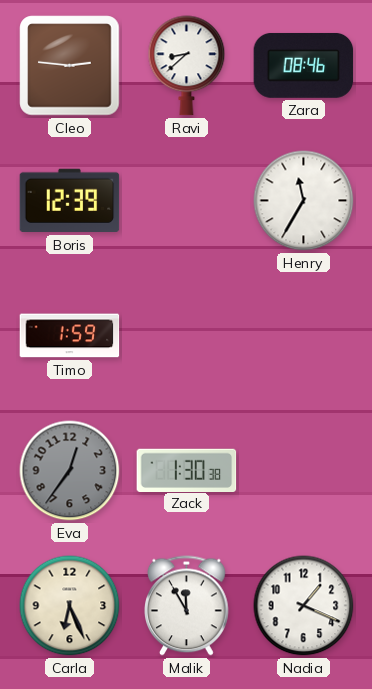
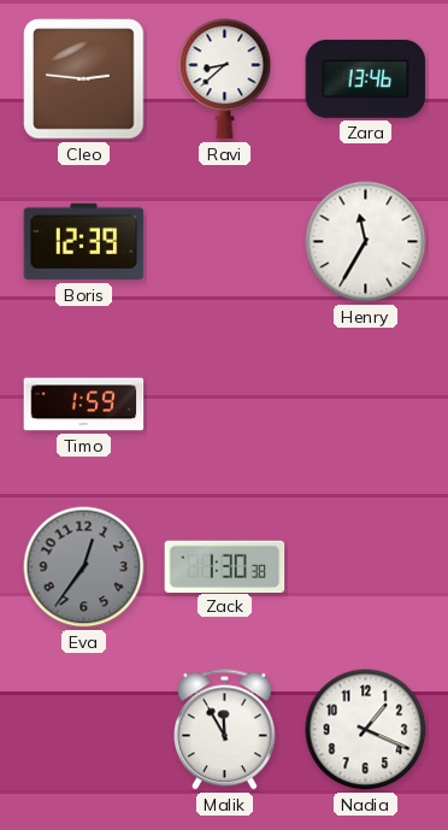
Zara: 08:46 -> 13:46 (366, 78)
Carla: 6:26 -> none (70, 606)
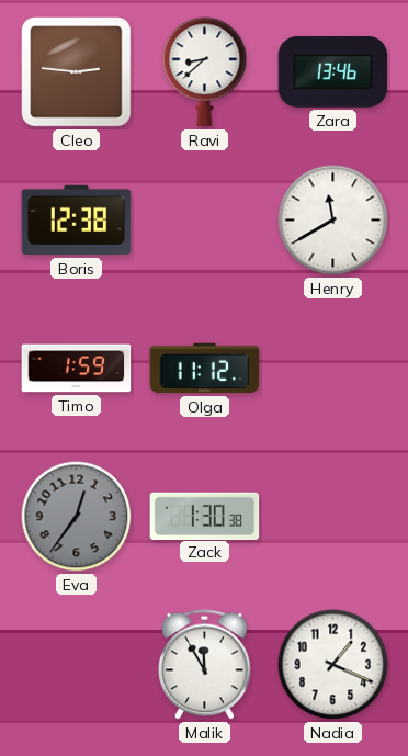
Boris: 12:39 -> 12:38 (77, 221)
Henry: 11:35 -> 11:40 (333, 221)
Olga: none -> 11:12 (205, 369)
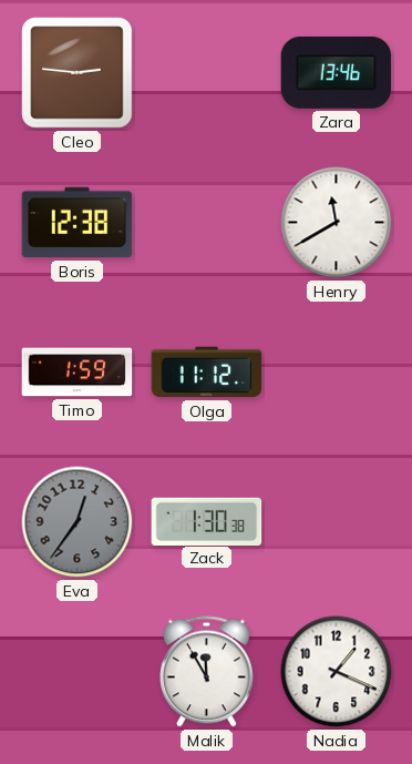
Ravi: 8:38 -> none (205, 72)
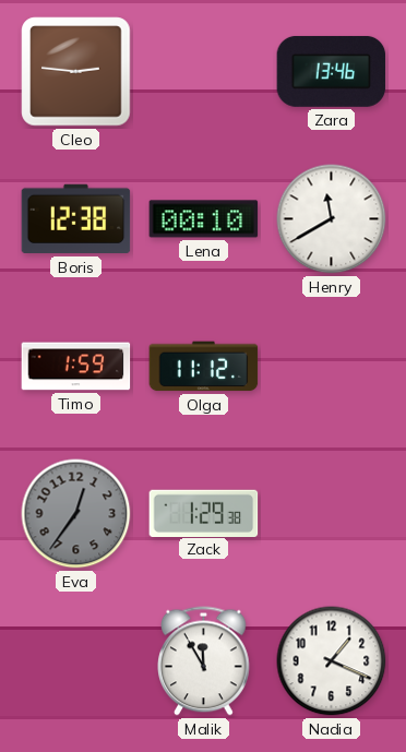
Lena: none -> 00:10 (204, 219)
Zack: 1:30 -> 1:29 (204, 513)
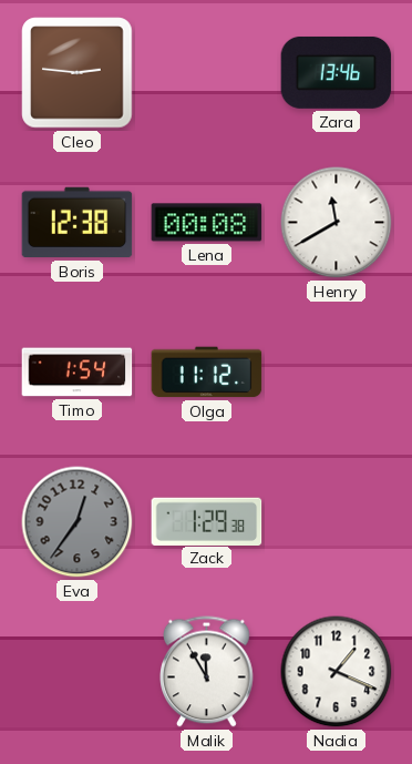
Lena: 00:10 -> 00:08 (207, 223)
Timo: 1:59 -> 1:54 (78, 373)
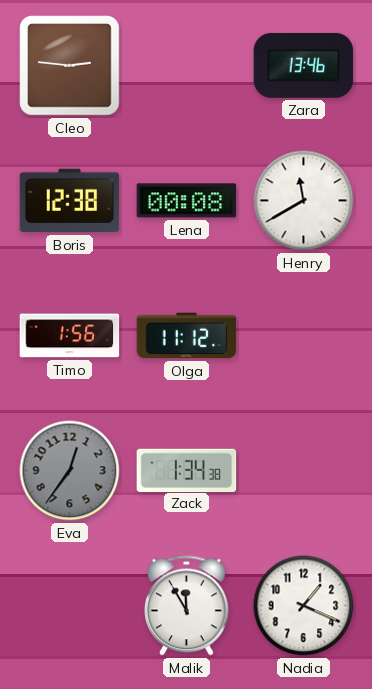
Timo: 1:54 -> 1:56 (70, 336)
Zack: 1:29 -> 1:34 (187, 470)
